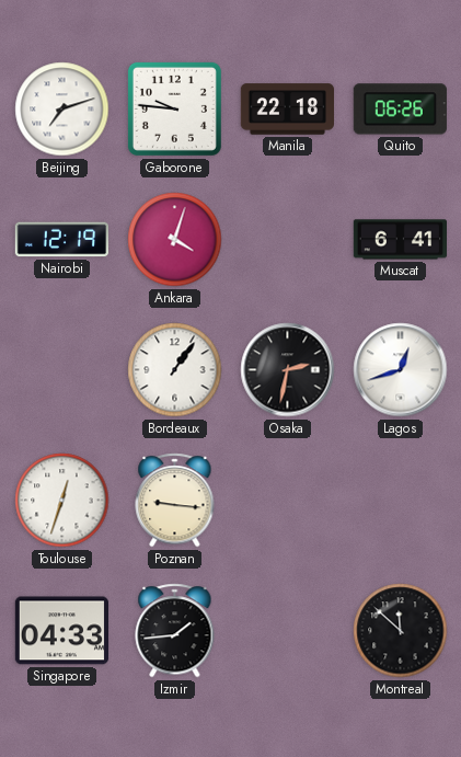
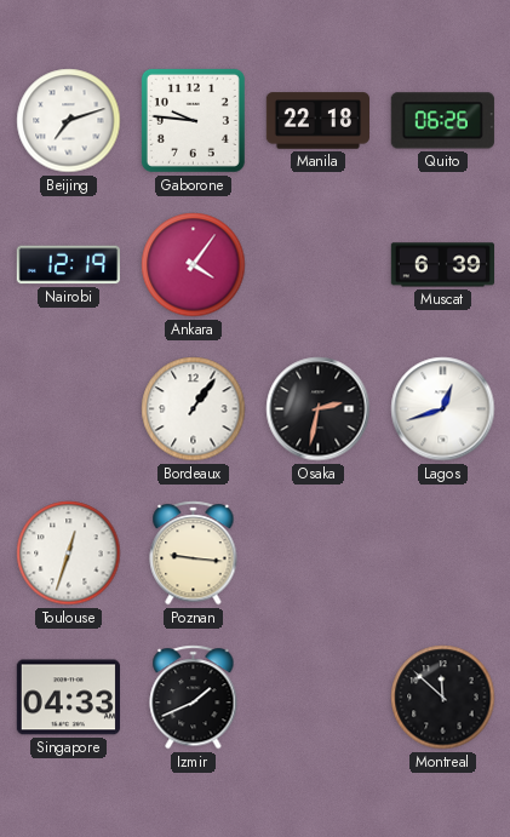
Ankara: 4:03 -> 4:06 (194, 265)
Muscat: 6:41 -> 6:39 (442, 265)
Izmir: 1:44 -> 1:41 (194, 698)
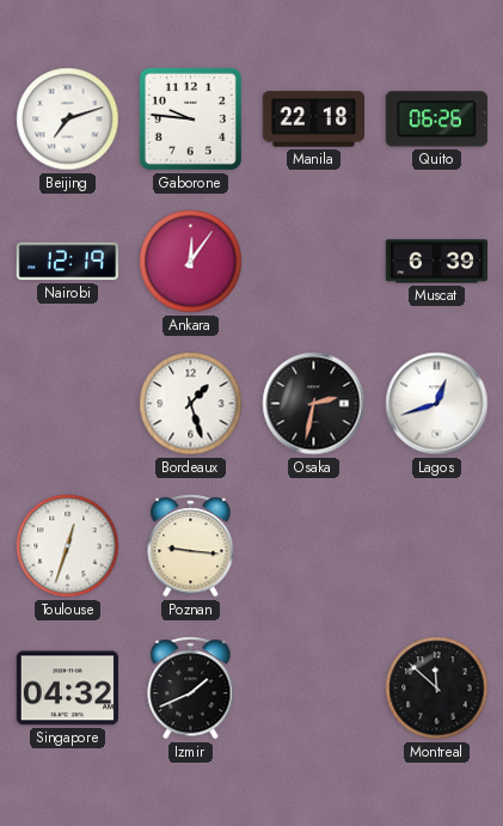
Ankara: 4:06 -> 12:06 (191, 262)
Bordeaux: 1:06 -> 1:27 (191, 404)
Singapore: 04:33 -> 04:32 (67, 689)
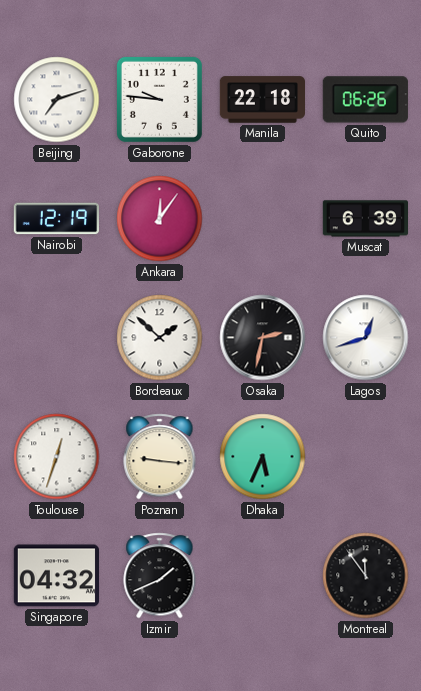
Bordeaux: 1:27 -> 1:52 (160, 338)
Dhaka: none -> 5:34 (263, 457)
Montreal: 11:52 -> 11:54 (366, 576)
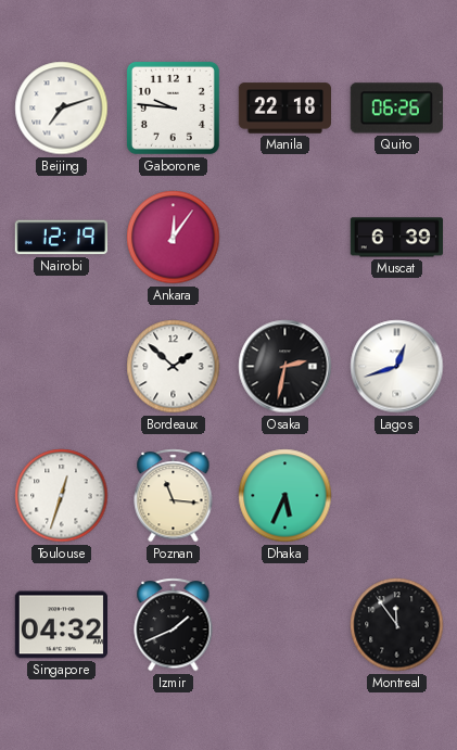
Poznan: 9:16 -> 11:16 (174, 496)
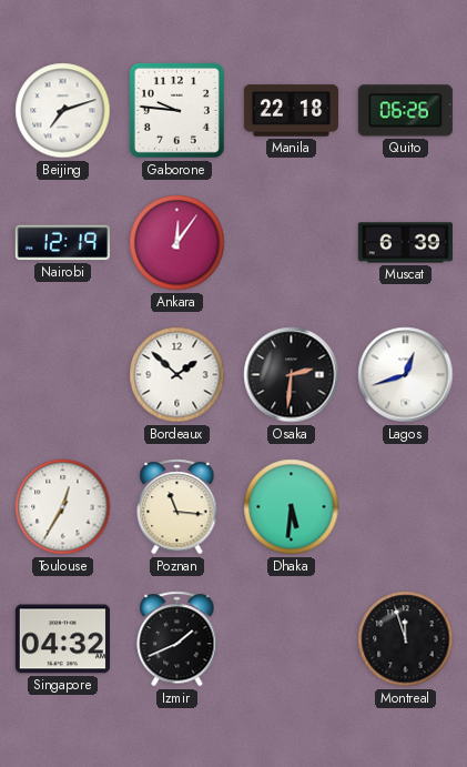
Osaka: 2:32 -> 2:31 (292, 375)
Toulouse: 12:33 -> 12:35 (63, 507)
Dhaka: 5:34 -> 5:31 (292, 507)
Montreal: 11:54 -> 11:57 (406, 639)
